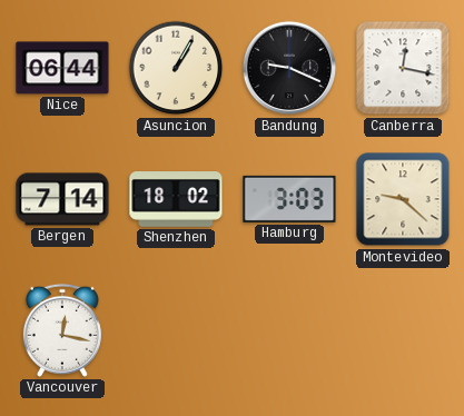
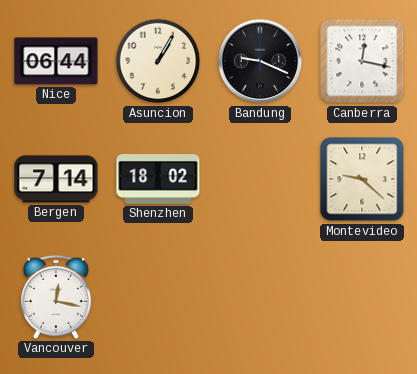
Hamburg: 3:03 -> none (289, 199)
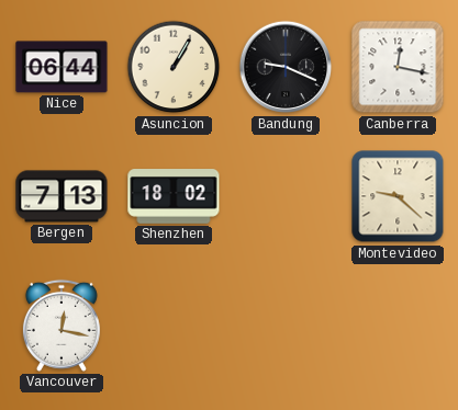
Bergen: 7:14 -> 7:13 (62, 196)
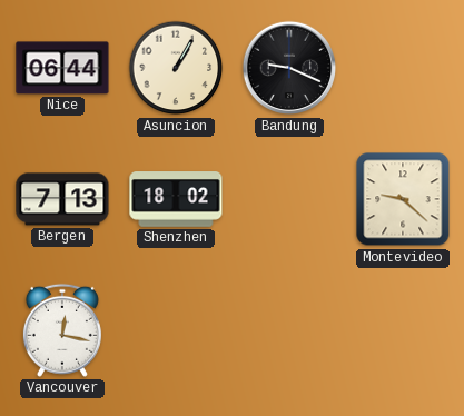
Canberra: 12:17 -> none (398, 67)
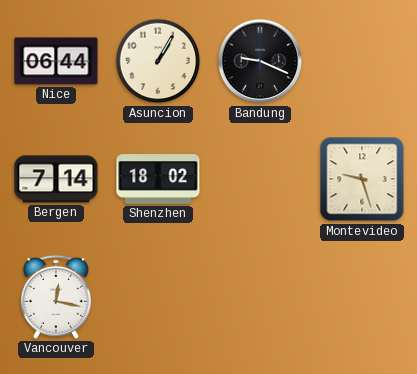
Bergen: 7:13 -> 7:14 (56, 179)
Montevideo: 9:22 -> 9:27 (362, 179)
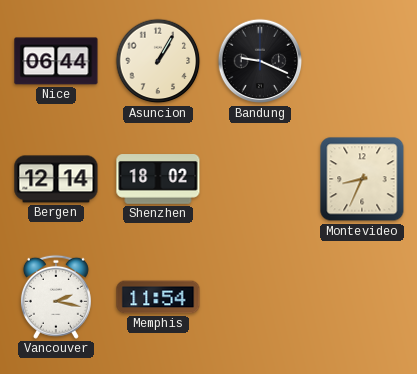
Bergen: 7:14 -> 12:14 (56, 179)
Montevideo: 9:27 -> 8:34 (362, 179)
Vancouver: 12:17 -> 2:17 (56, 297)
Memphis: none -> 11:54 (158, 297)
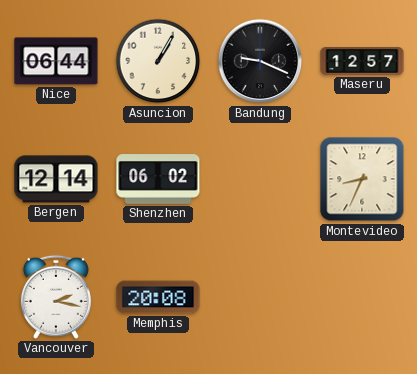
Maseru: none -> 12:57 (362, 61)
Shenzhen: 18:02 -> 06:02 (158, 179)
Memphis: 11:54 -> 20:08 (158, 297)
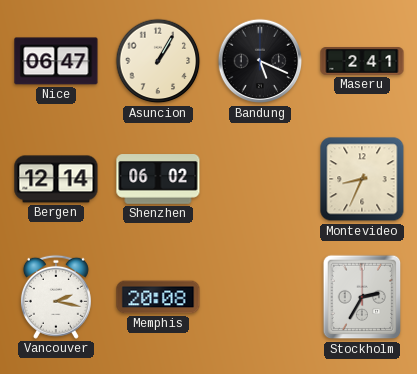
Nice: 06:44 -> 06:47 (56, 61)
Bandung: 9:19 -> 5:19 (260, 61)
Maseru: 12:57 -> 2:41 (362, 61)
Stockholm: none -> 2:35 (362, 297)
